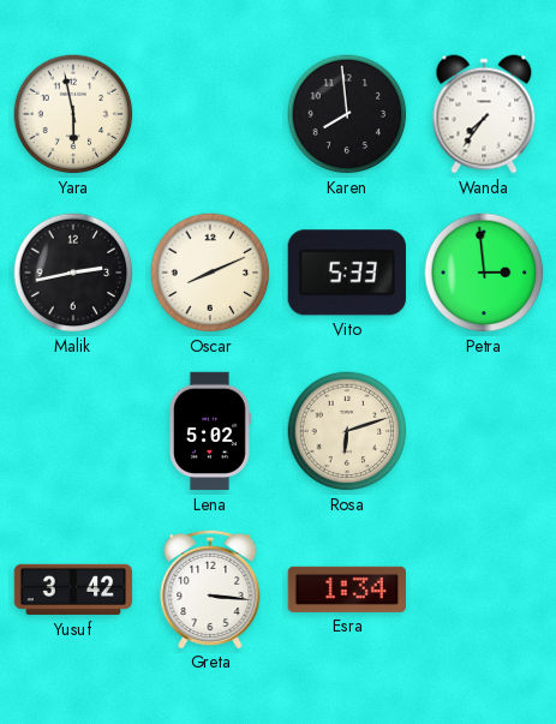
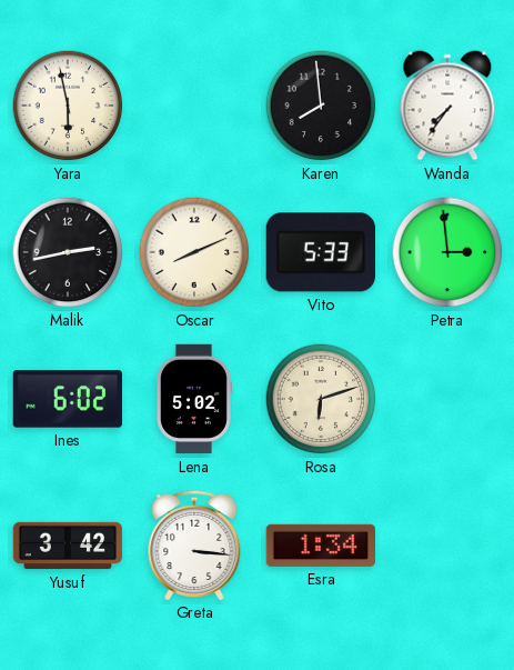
Ines: none -> 6:02 (68, 399)
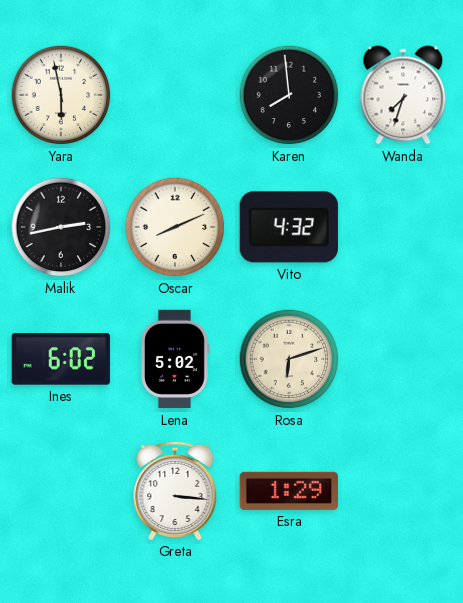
Wanda: 7:36 -> 7:33 (403, 95)
Vito: 5:33 -> 4:32 (289, 227)
Petra: 2:59 -> none (447, 252)
Yusuf: 3:42 -> none (68, 546)
Esra: 1:34 -> 1:29 (288, 491)
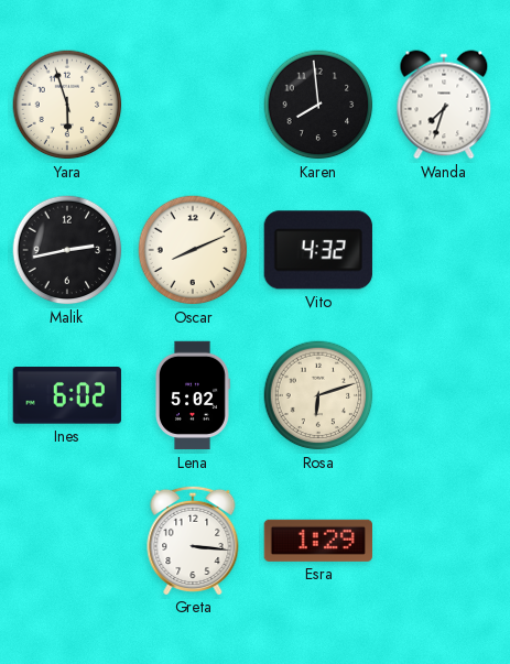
Yara: 5:58 -> 5:57 (67, 105)
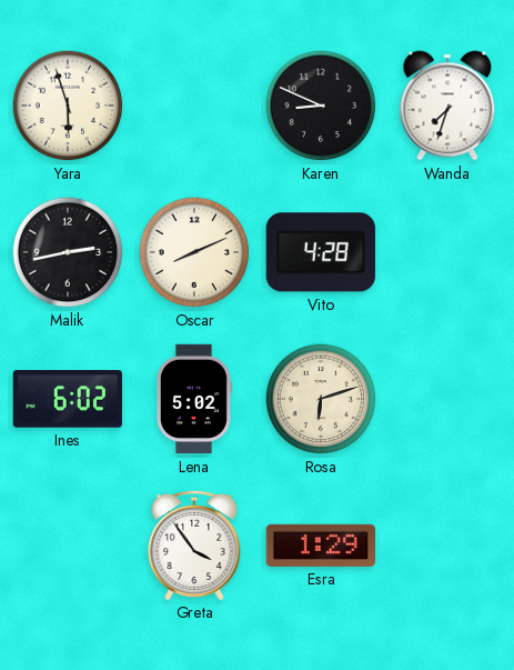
Karen: 7:59 -> 8:49 (321, 106)
Vito: 4:32 -> 4:28 (321, 252)
Greta: 3:16 -> 3:54 (194, 544)
